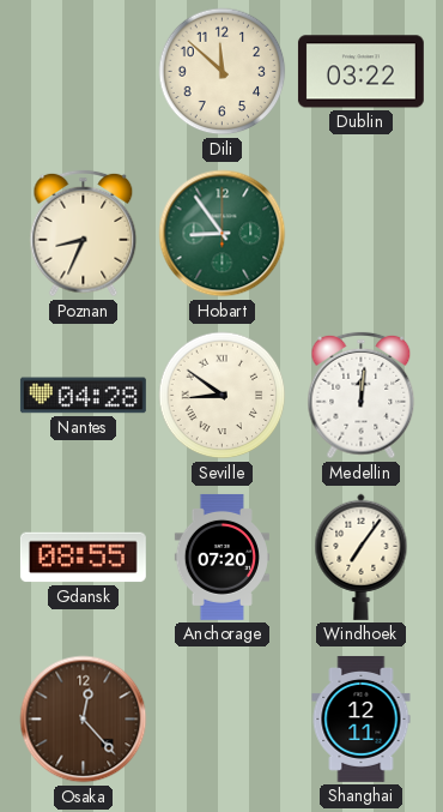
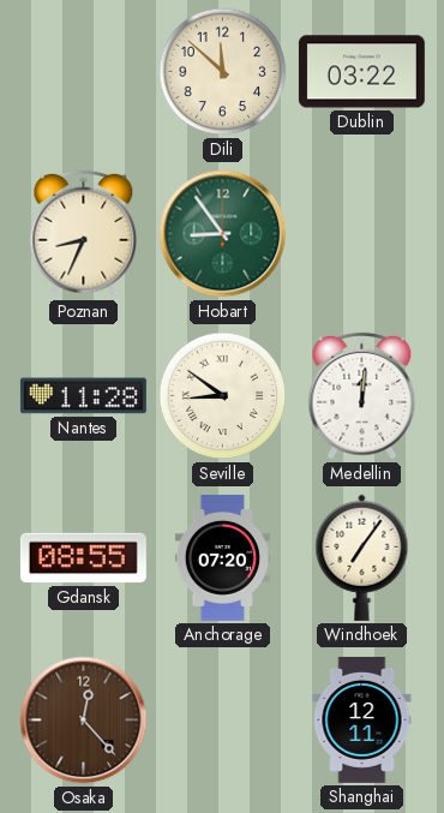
Nantes: 04:28 -> 11:28 (83, 396)
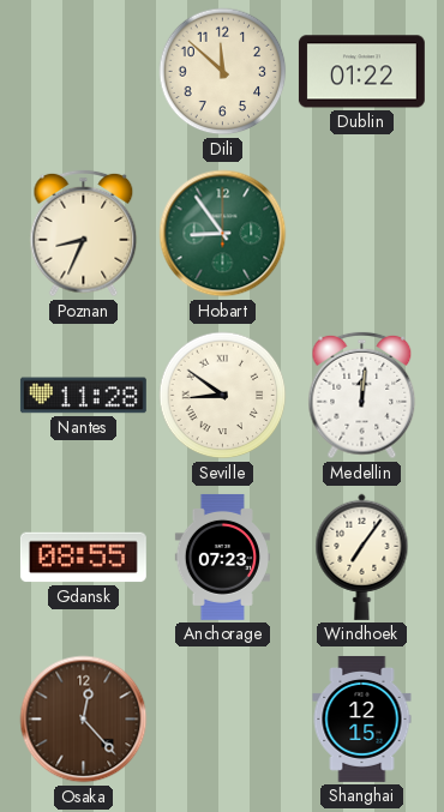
Dublin: 03:22 -> 01:22 (361, 72)
Anchorage: 07:20 -> 07:23 (222, 557)
Shanghai: 12:11 -> 12:15 (362, 718)
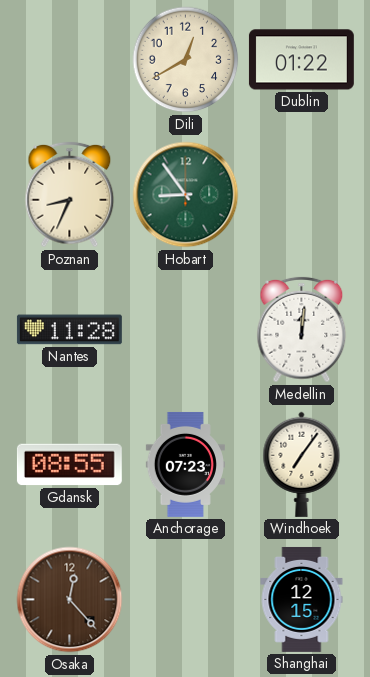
Dili: 11:52 -> 12:40 (186, 60)
Seville: 8:51 -> none (223, 396)
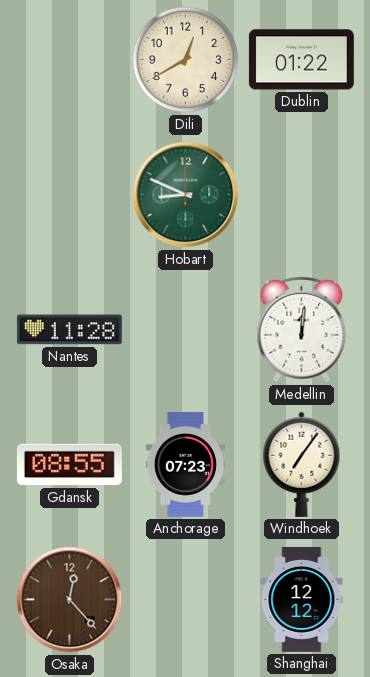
Poznan: 8:34 -> none (70, 195)
Hobart: 8:54 -> 8:49 (186, 195)
Shanghai: 12:15 -> 12:12 (302, 599)
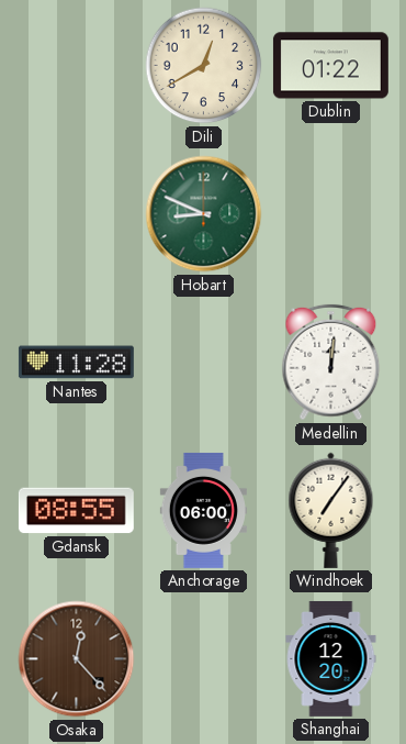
Anchorage: 07:23 -> 06:00 (203, 510)
Shanghai: 12:12 -> 12:20 (331, 658)
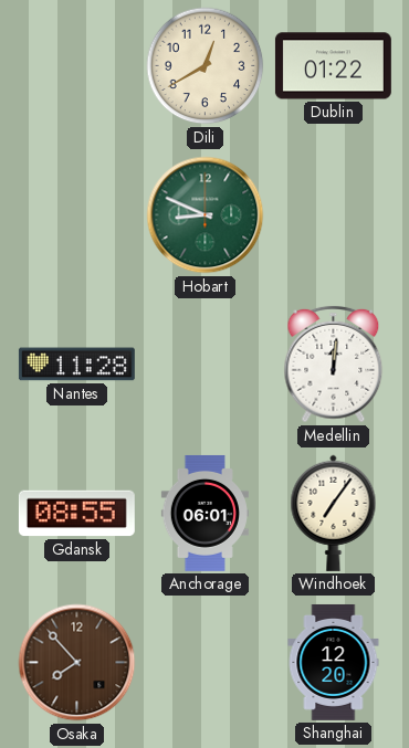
Anchorage: 06:00 -> 06:01 (204, 513)
Osaka: 12:23 -> 7:53 (77, 663)
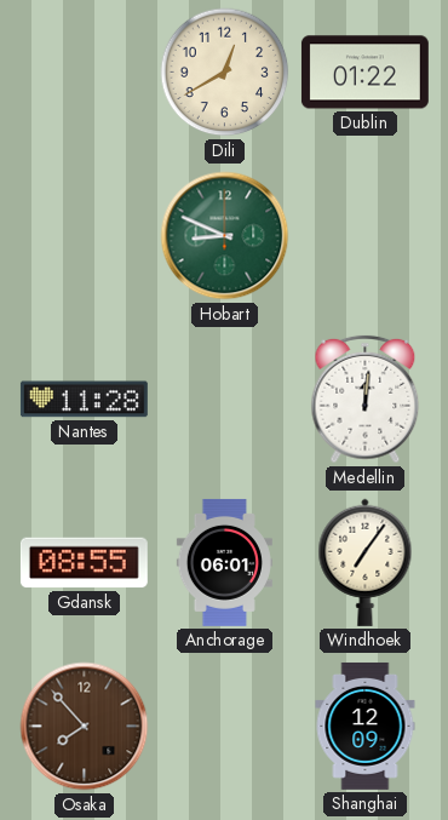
Shanghai: 12:20 -> 12:09 (366, 726)
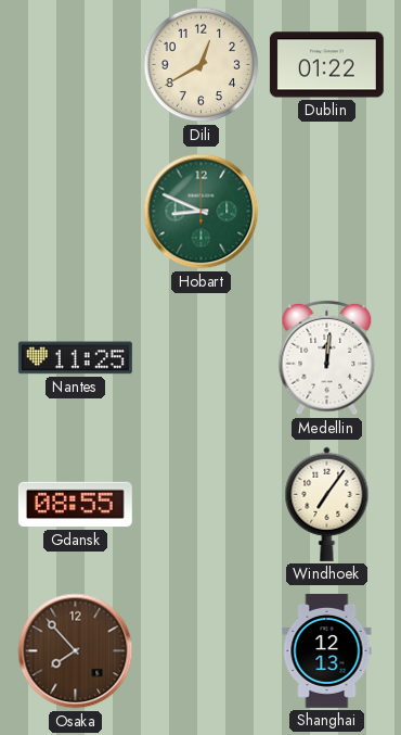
Nantes: 11:28 -> 11:25 (75, 358)
Anchorage: 06:01 -> none (224, 562)
Shanghai: 12:09 -> 12:13 (327, 650)
